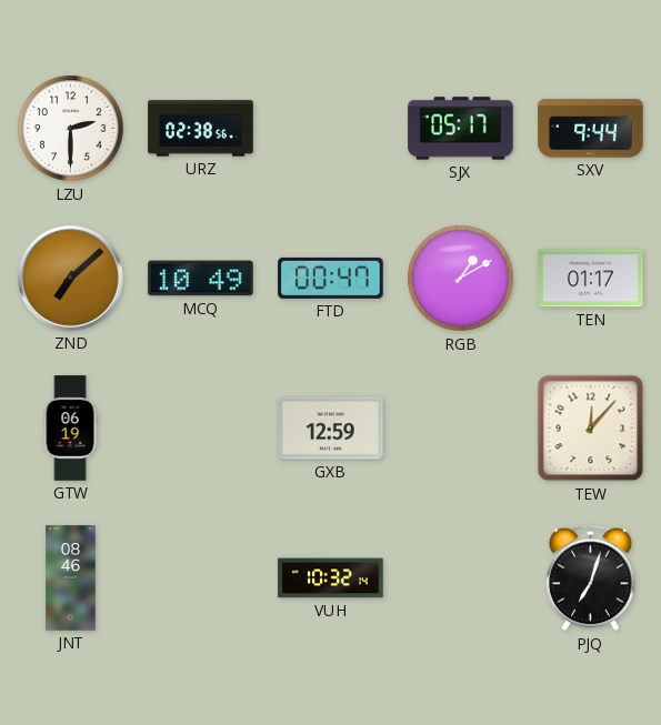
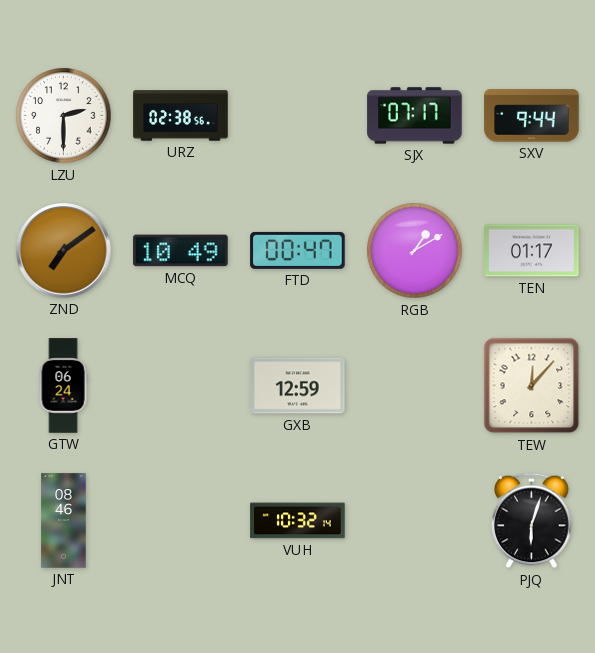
SJX: 05:17 -> 07:17 (415, 116)
ZND: 7:08 -> 7:09 (64, 251)
GTW: 06:19 -> 06:24 (63, 386)
PJQ: 7:03 -> 6:03 (532, 521)
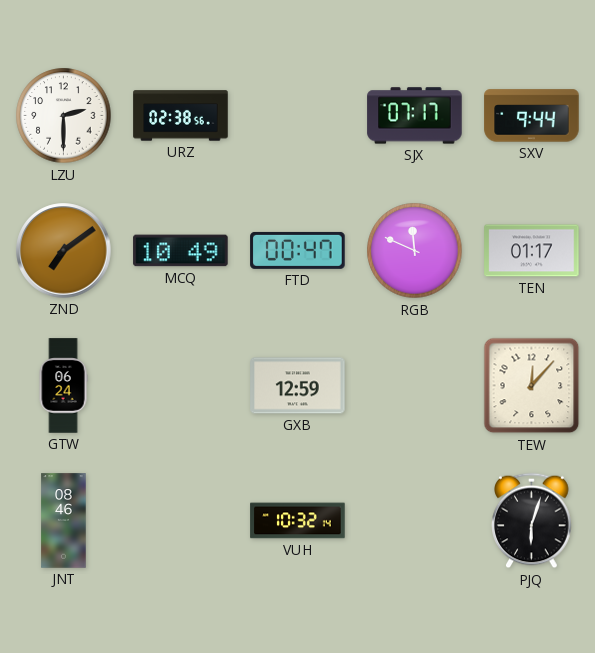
RGB: 1:10 -> 11:49 (415, 251)
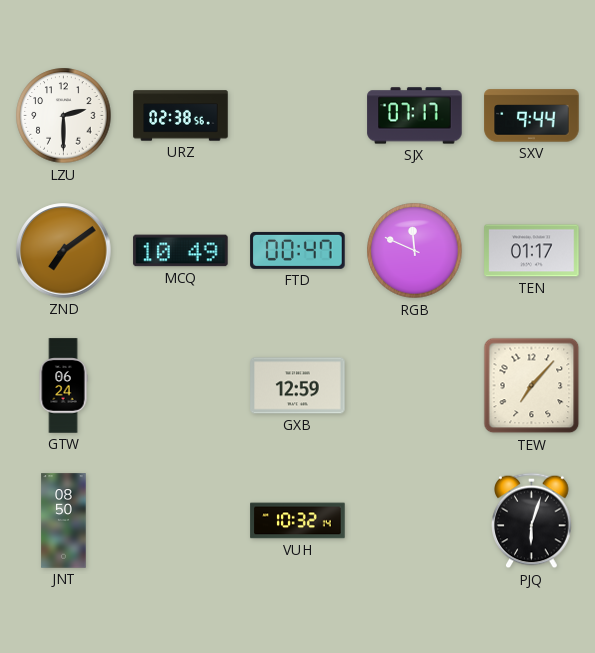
TEW: 12:07 -> 7:07 (532, 386)
JNT: 08:46 -> 08:50 (64, 521)
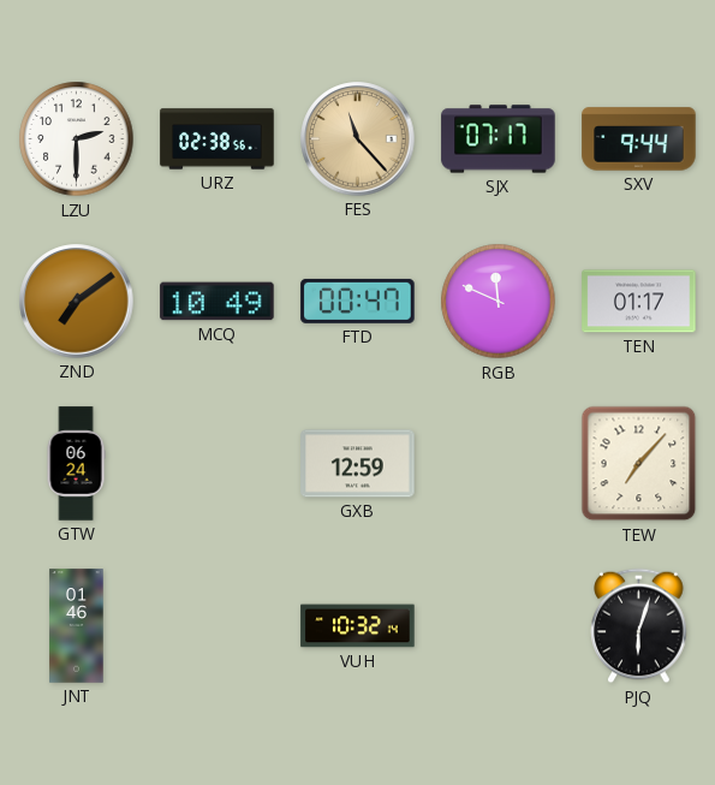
FES: none -> 11:23 (358, 139)
JNT: 08:50 -> 01:46 (77, 626)
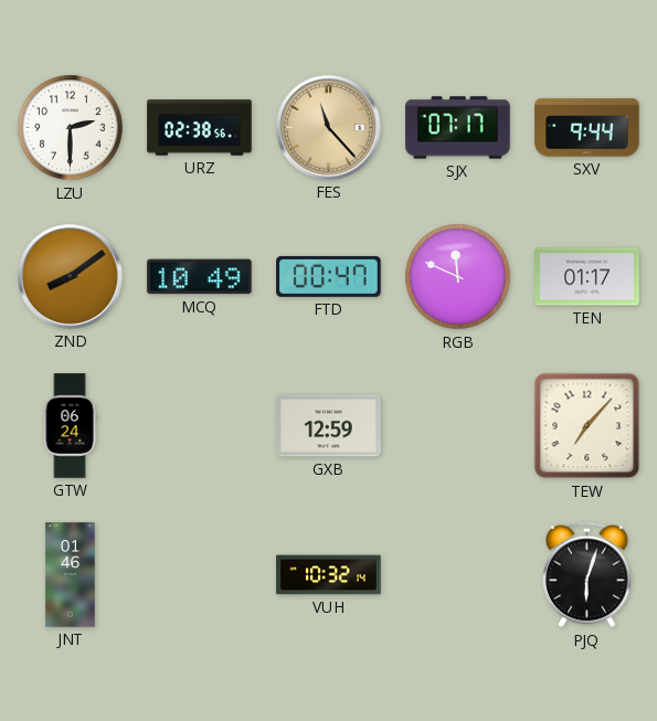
ZND: 7:09 -> 8:09 (71, 277)
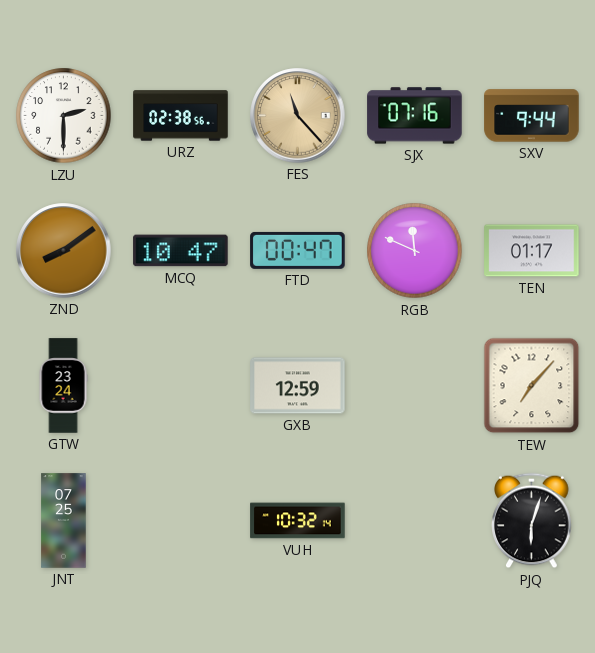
SJX: 07:17 -> 07:16 (415, 116)
MCQ: 10:49 -> 10:47 (181, 251)
GTW: 06:24 -> 23:24 (63, 386)
JNT: 01:46 -> 07:25 (64, 521)
